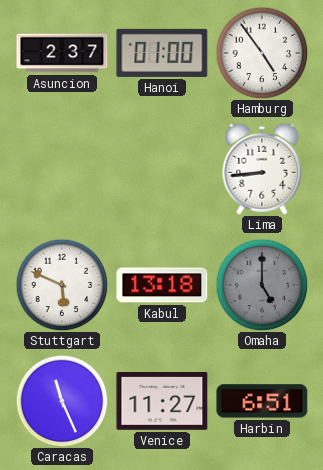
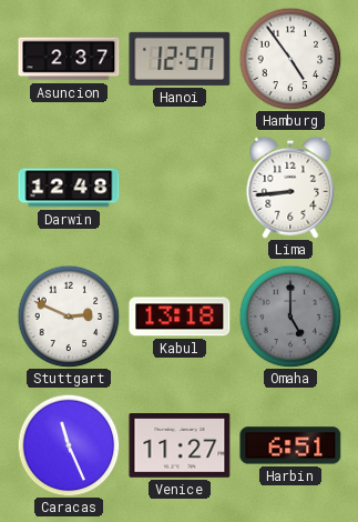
Hanoi: 01:00 -> 12:57 (180, 59)
Darwin: none -> 12:48 (69, 188)
Stuttgart: 5:49 -> 2:49 (69, 317)
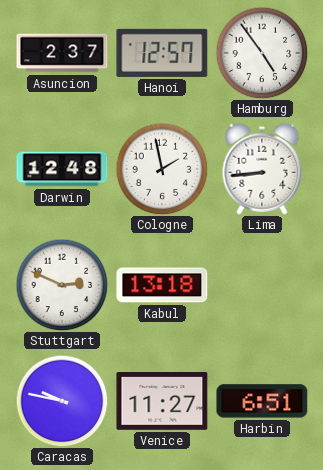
Cologne: none -> 1:58 (162, 169)
Omaha: 5:00 -> none (290, 317)
Caracas: 11:26 -> 9:47 (62, 401)
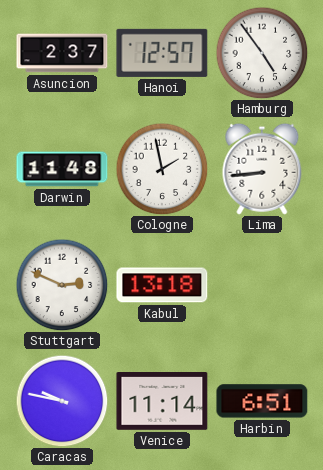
Darwin: 12:48 -> 11:48 (62, 169)
Venice: 11:27 -> 11:14 (162, 402)
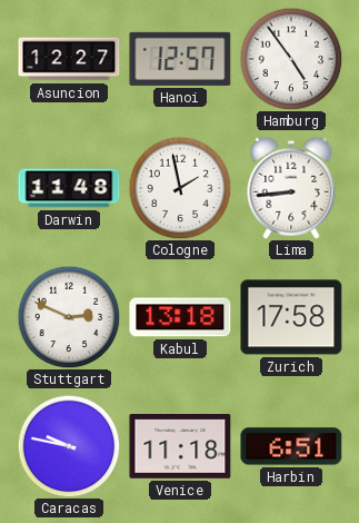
Asuncion: 2:37 -> 12:27 (69, 59)
Zurich: none -> 17:58 (291, 317)
Venice: 11:14 -> 11:18 (180, 447)
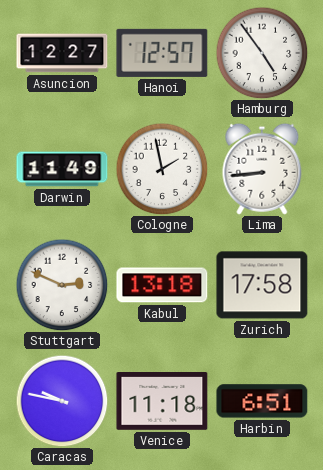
Darwin: 11:48 -> 11:49 (62, 169)
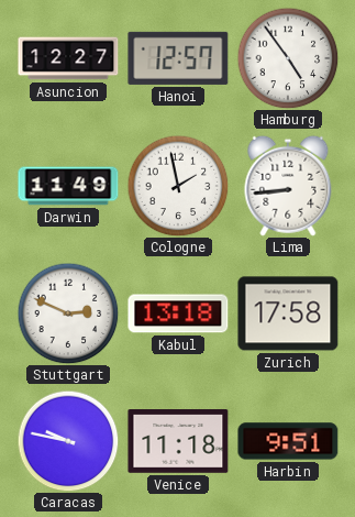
Harbin: 6:51 -> 9:51 (288, 441)
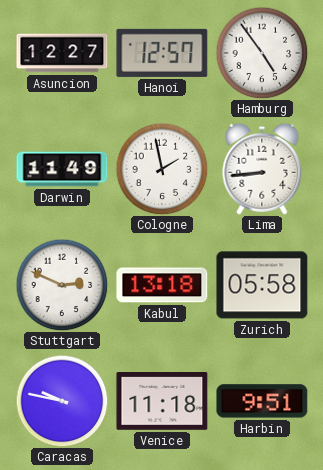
Zurich: 17:58 -> 05:58 (262, 285)
